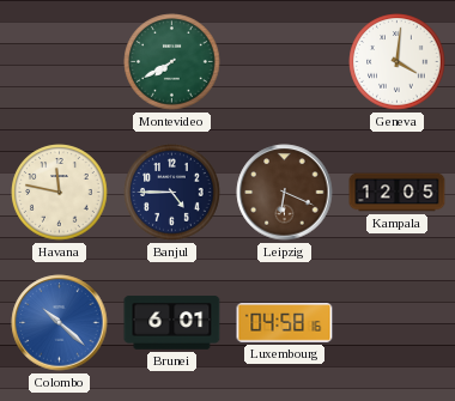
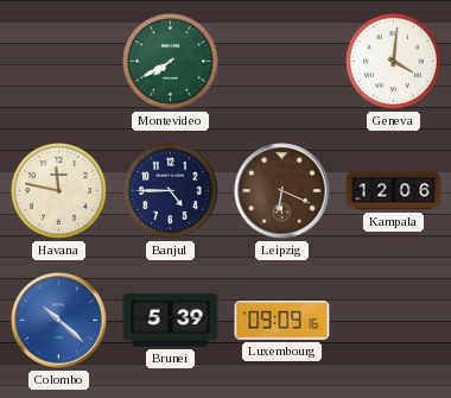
Kampala: 12:05 -> 12:06 (394, 191)
Brunei: 6:01 -> 5:39 (171, 321)
Luxembourg: 04:58 -> 09:09 (282, 321)
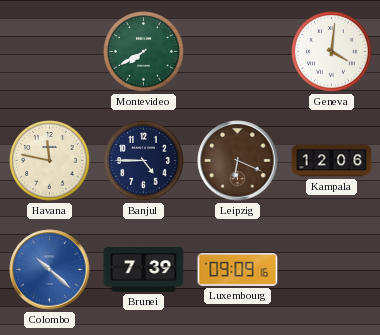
Brunei: 5:39 -> 7:39 (144, 270)
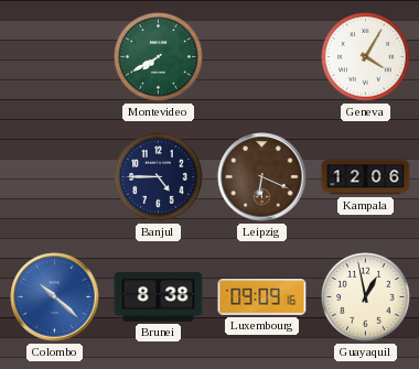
Geneva: 4:01 -> 4:05 (366, 57)
Havana: 11:47 -> none (50, 161)
Brunei: 7:39 -> 8:38 (159, 297)
Guayaquil: none -> 12:58 (366, 297)
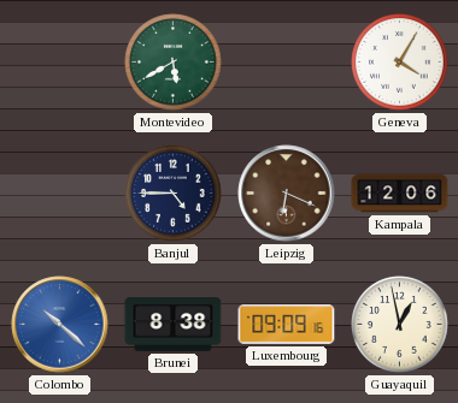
Montevideo: 7:40 -> 5:40 (174, 63)
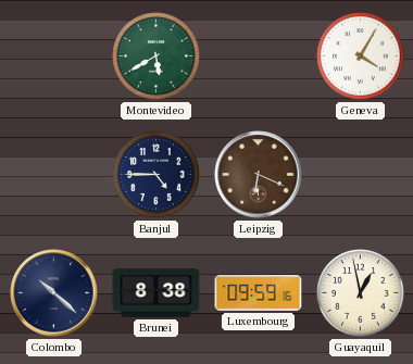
Kampala: 12:06 -> none (400, 194)
Colombo dial: blue -> navy (54, 293)
Luxembourg: 09:09 -> 09:59 (259, 293)
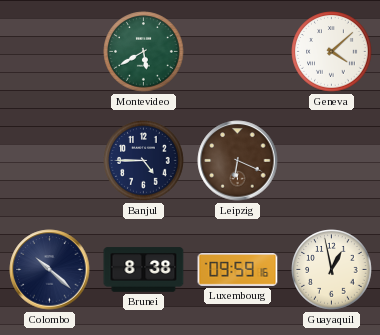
Geneva: 4:05 -> 4:08 (332, 52)
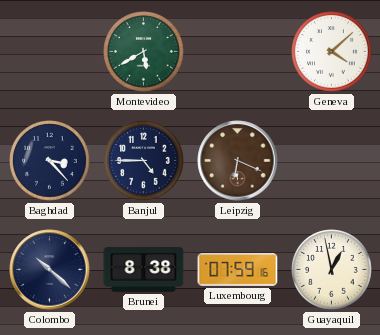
Baghdad: none -> 3:23 (50, 161)
Luxembourg: 09:59 -> 07:59 (238, 270)
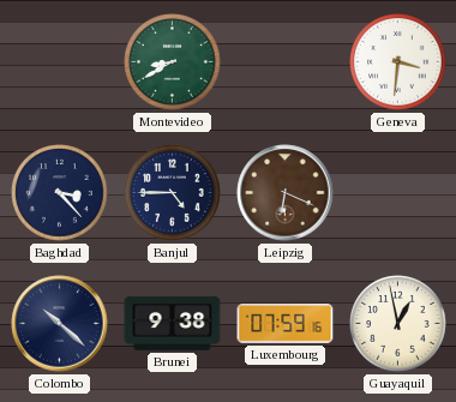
Montevideo: 5:40 -> 8:40 (173, 62)
Geneva: 4:08 -> 3:31 (398, 62)
Brunei: 8:38 -> 9:38 (173, 324)
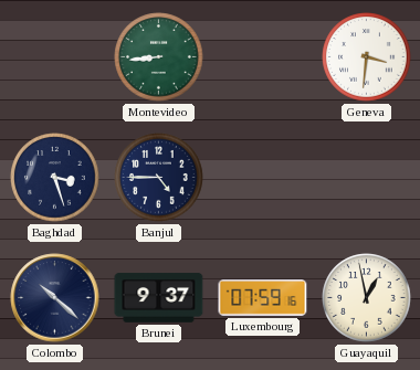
Montevideo: 8:40 -> 8:44 (159, 57)
Baghdad: 3:23 -> 3:27 (55, 178)
Leipzig: 6:19 -> none (286, 193)
Brunei: 9:38 -> 9:37 (159, 298)
